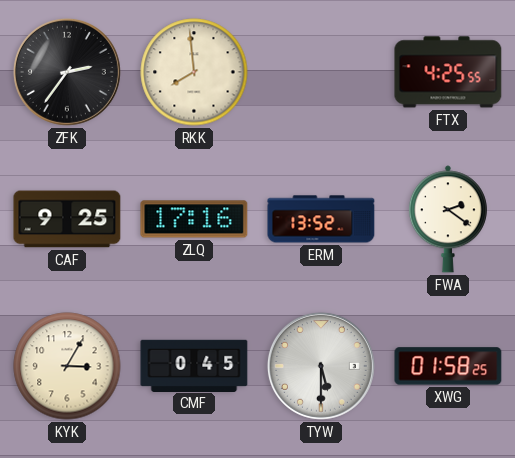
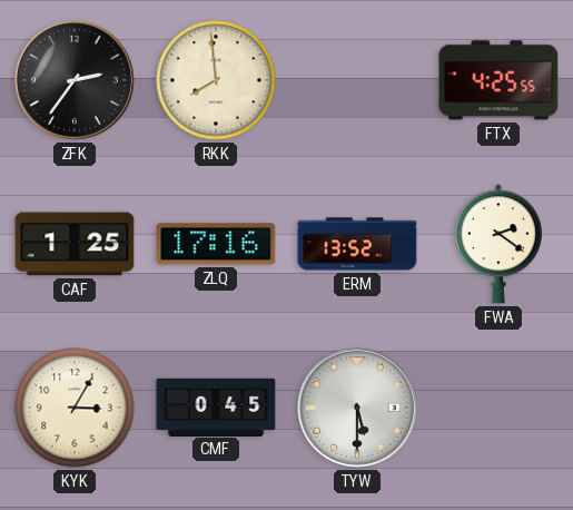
CAF: 9:25 -> 1:25 (75, 244)
XWG: 01:58 -> none (448, 366)
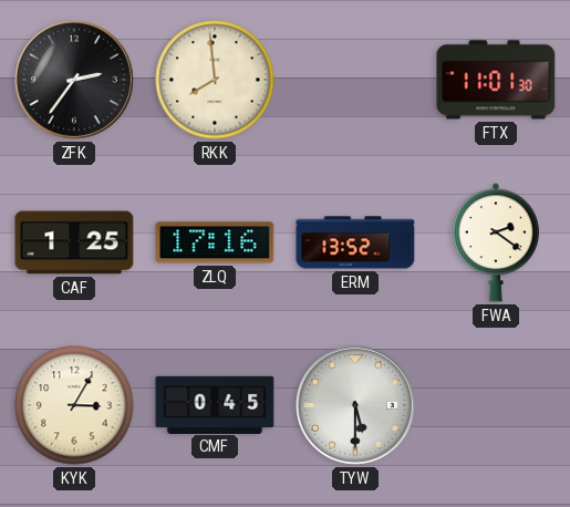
FTX: 4:25 -> 11:01 (496, 80)
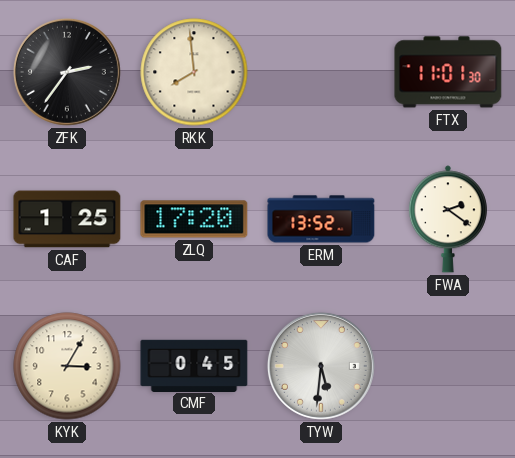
ZLQ: 17:16 -> 17:20 (194, 219)
TYW: 5:30 -> 5:31 (321, 366)
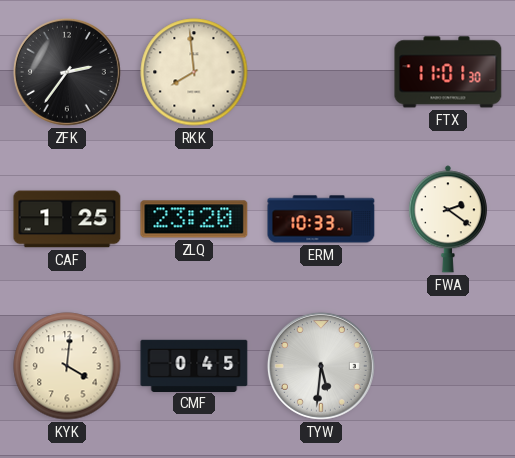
ZLQ: 17:20 -> 23:20 (194, 219)
ERM: 13:52 -> 10:33 (321, 219)
KYK: 3:05 -> 4:01 (67, 366)
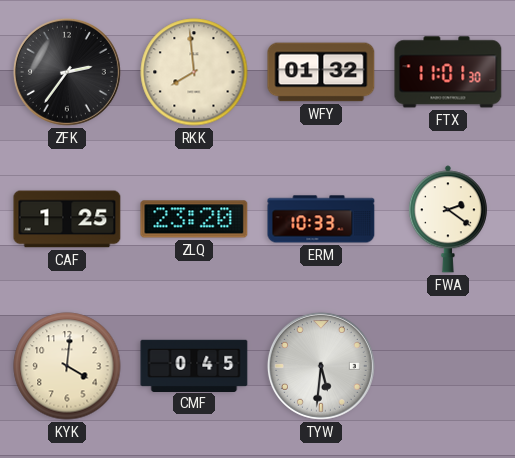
WFY: none -> 01:32 (321, 72)
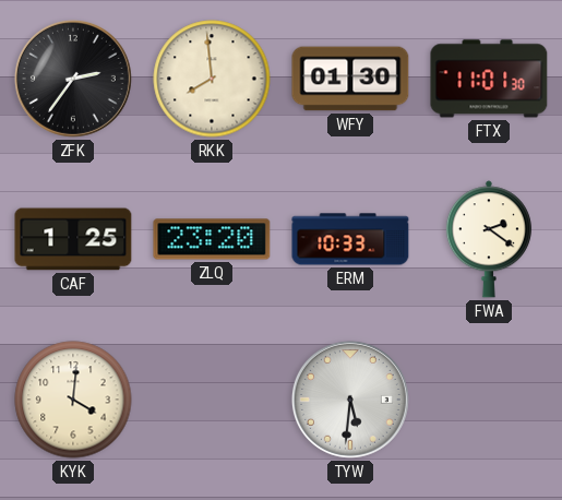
WFY: 01:32 -> 01:30 (350, 79)
CMF: 0:45 -> none (194, 365)
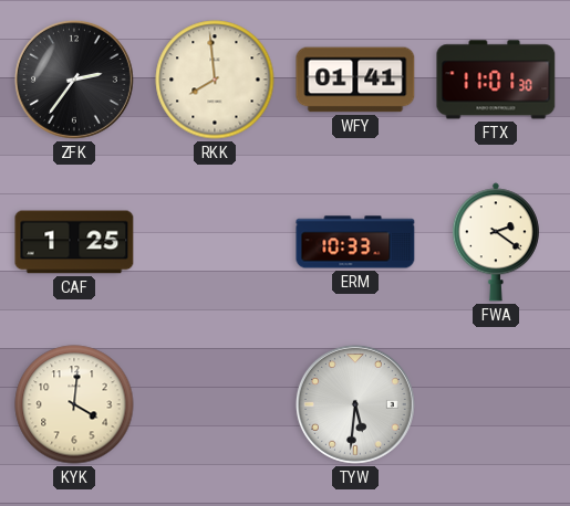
WFY: 01:30 -> 01:41 (355, 80)
ZLQ: 23:20 -> none (212, 239)
